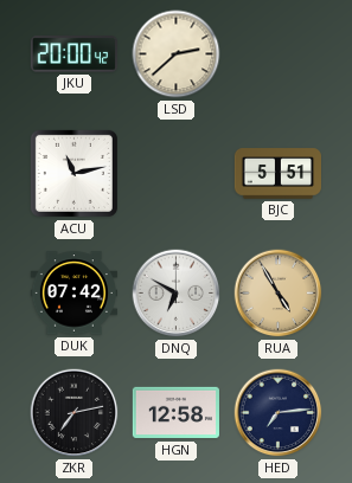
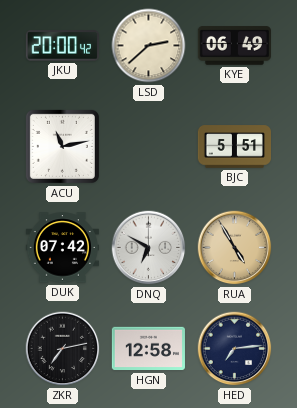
KYE: none -> 06:49 (234, 46)
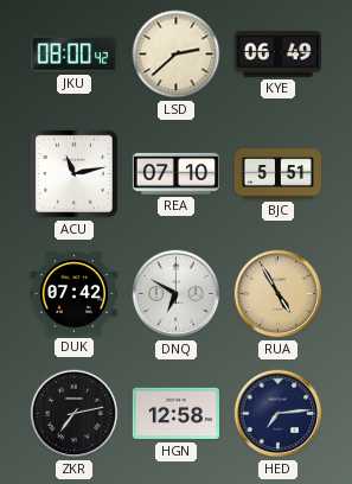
JKU: 20:00 -> 08:00 (73, 55)
REA: none -> 07:10 (175, 173)
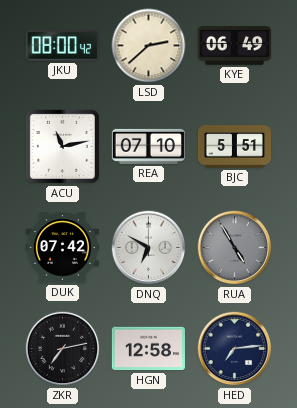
RUA dial: champagne -> grey (235, 248)
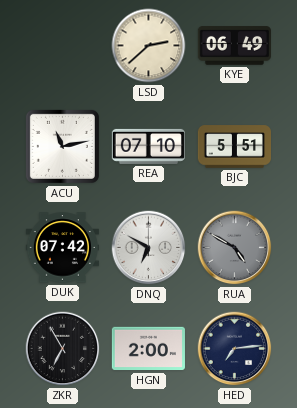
JKU: 08:00 -> none (62, 46)
RUA: 4:55 -> 4:50 (235, 248)
ZKR: 7:13 -> 6:55 (63, 349)
HGN: 12:58 -> 2:00 (148, 349)
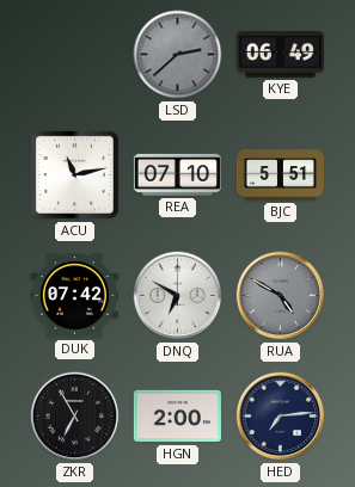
LSD dial: cream -> grey (178, 55)
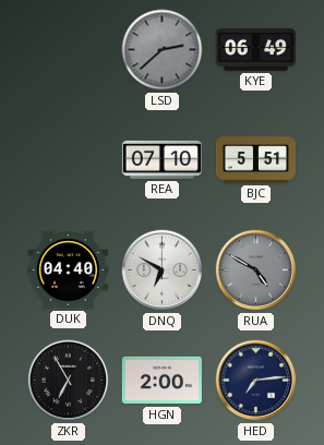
ACU: 11:13 -> none (74, 174)
DUK: 07:42 -> 04:40 (68, 270)
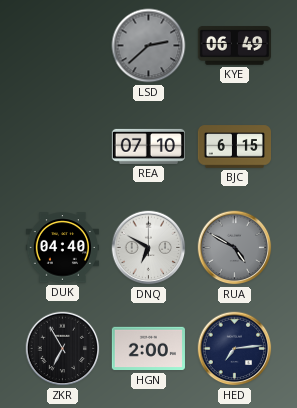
BJC: 5:51 -> 6:15 (234, 147)
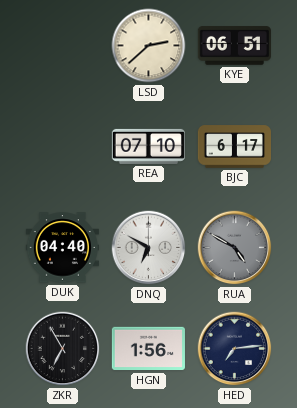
LSD dial: grey -> cream (149, 46)
KYE: 06:49 -> 06:51 (234, 46)
BJC: 6:15 -> 6:17 (234, 147)
HGN: 2:00 -> 1:56 (148, 349)
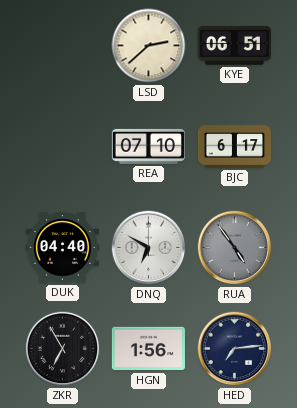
RUA: 4:50 -> 4:54 (235, 248)
